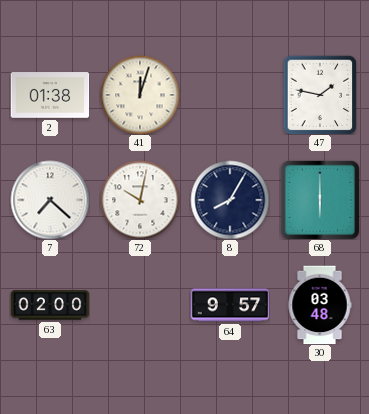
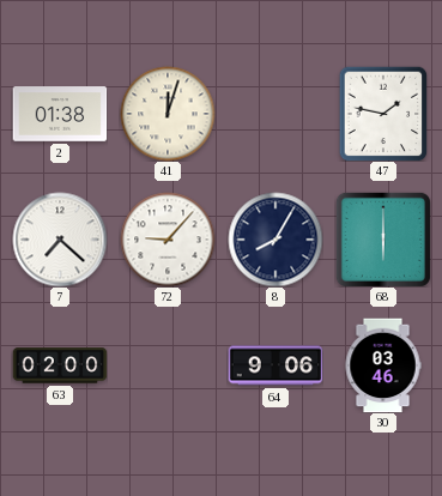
72: 10:02 -> 9:07 (168, 240)
64: 9:57 -> 9:06 (276, 365)
30: 03:48 -> 03:46 (383, 365)
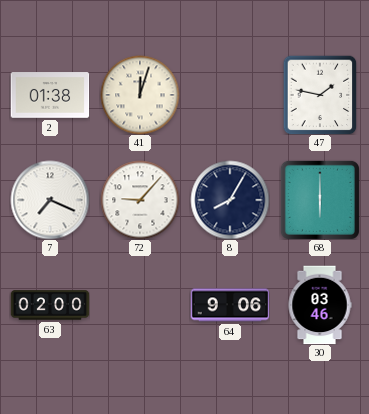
7: 7:22 -> 7:19 (50, 200)
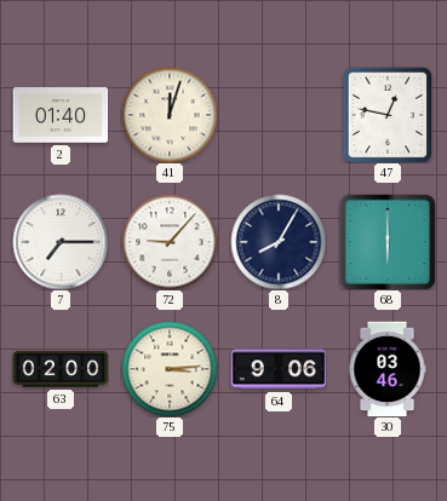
2: 01:38 -> 01:40 (61, 115)
47: 1:47 -> 12:47 (388, 115)
7: 7:19 -> 7:15 (61, 242)
75: none -> 3:14 (170, 369)
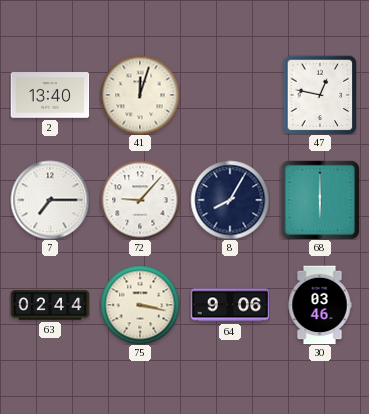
2: 01:40 -> 13:40 (50, 95)
63: 02:00 -> 02:44 (50, 305)
75: 3:14 -> 3:17 (140, 305)
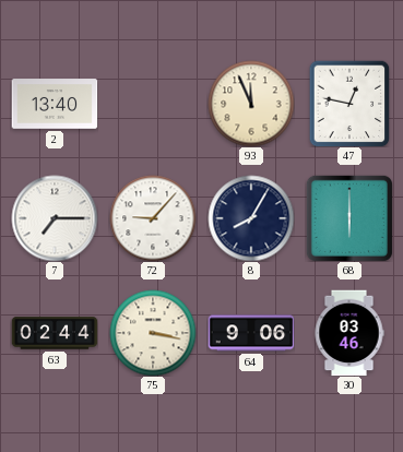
41: 12:03 -> none (140, 95)
93: none -> 11:56 (251, 104)
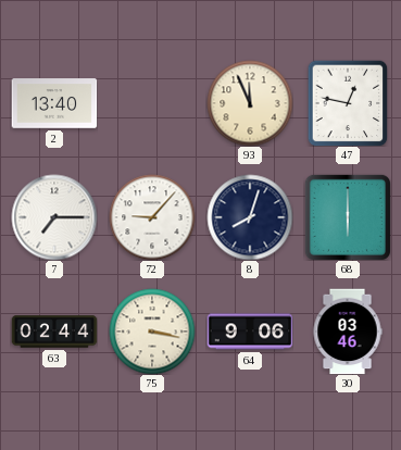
8: 8:05 -> 8:03 (250, 217)
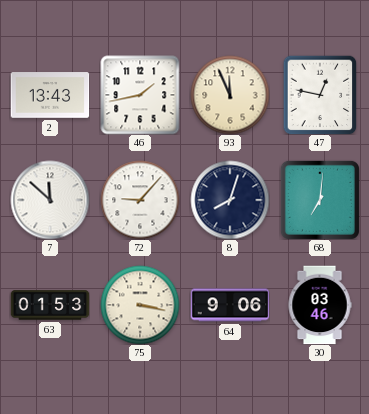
2: 13:40 -> 13:43 (50, 95)
46: none -> 1:43 (140, 95)
7: 7:15 -> 11:52 (50, 200)
68: 6:00 -> 7:01 (320, 200)
63: 02:44 -> 01:53 (50, 305)
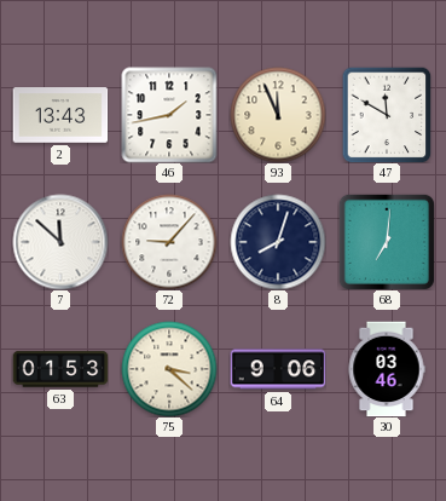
47: 12:47 -> 11:50 (387, 115)
75: 3:17 -> 3:22 (169, 369)
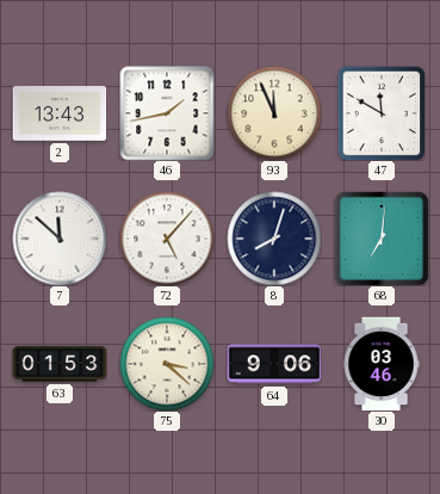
72: 9:07 -> 5:07 (167, 239)
